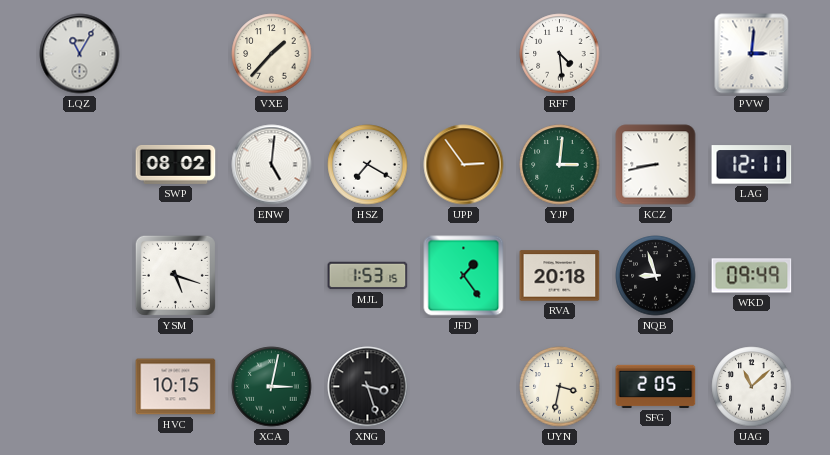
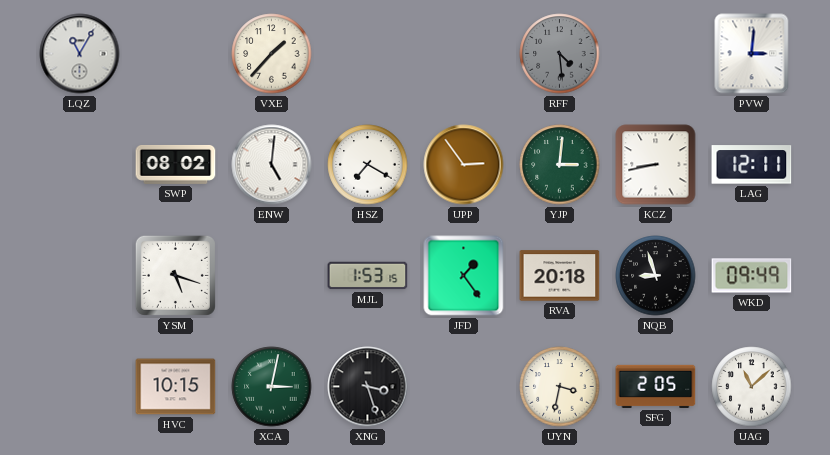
RFF dial: white -> grey (560, 54)
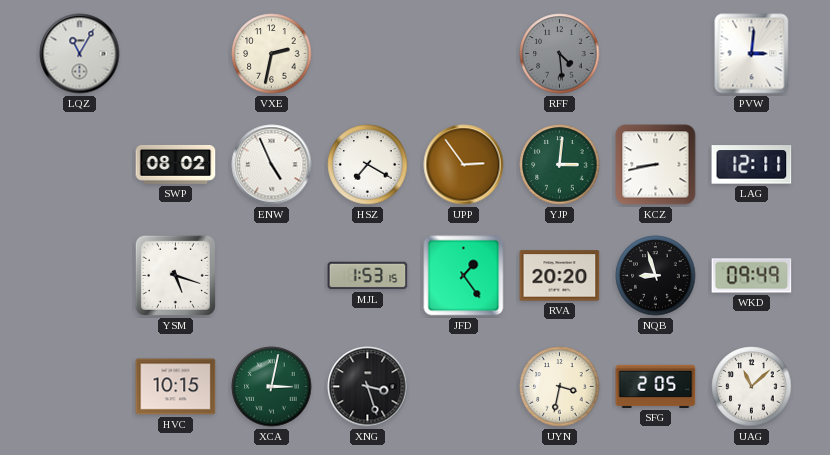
VXE: 1:37 -> 2:32 (272, 54)
ENW: 5:01 -> 4:56 (272, 165)
RVA: 20:18 -> 20:20 (560, 276)
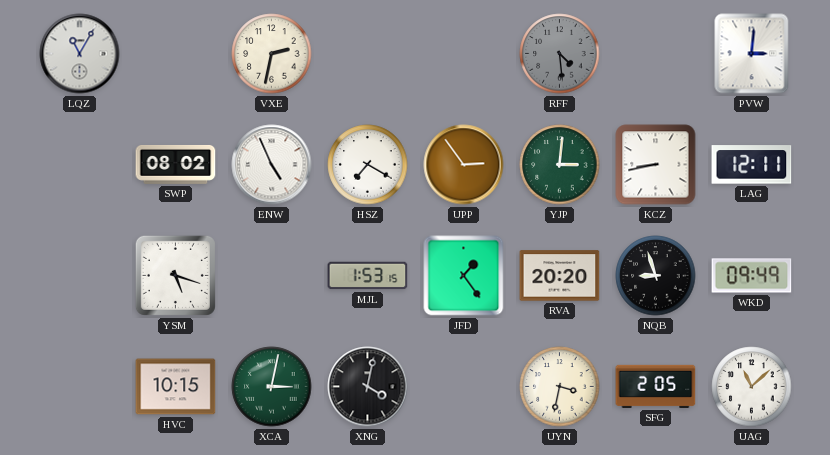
XNG: 3:27 -> 4:02 (368, 387)
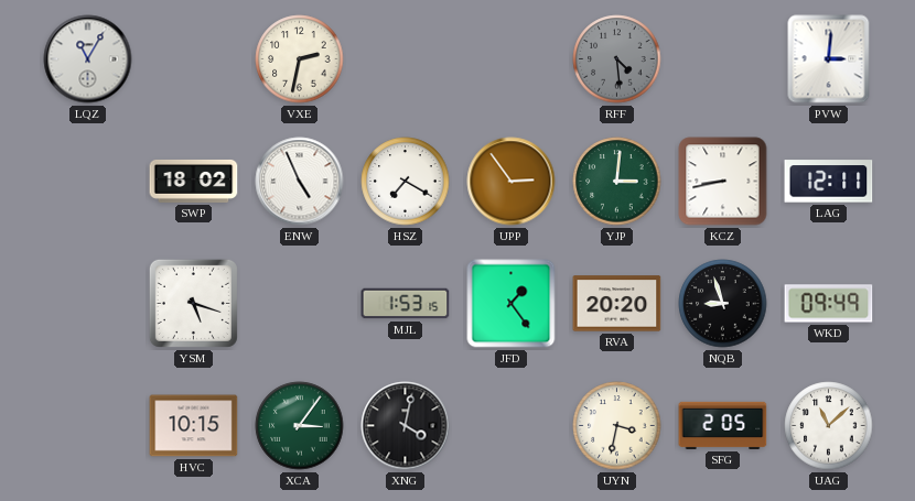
SWP: 08:02 -> 18:02 (194, 181)
XCA: 3:02 -> 3:06 (300, 426)
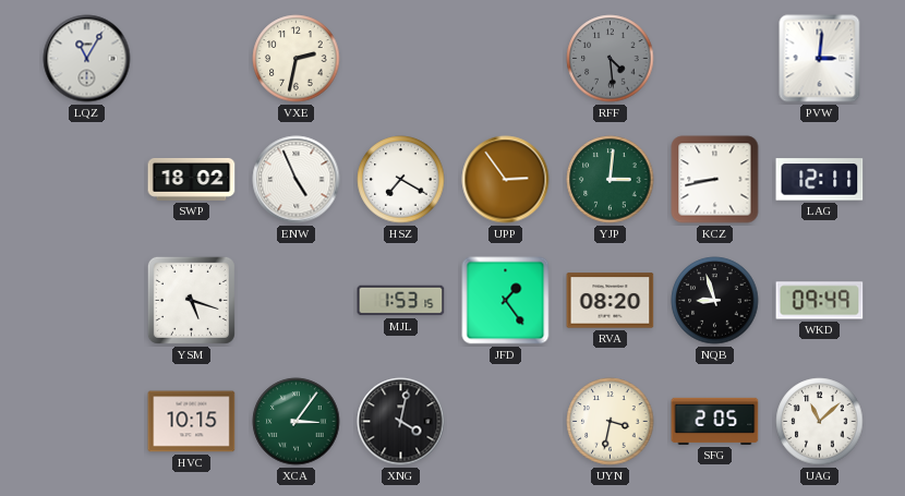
RVA: 20:20 -> 08:20 (611, 301)
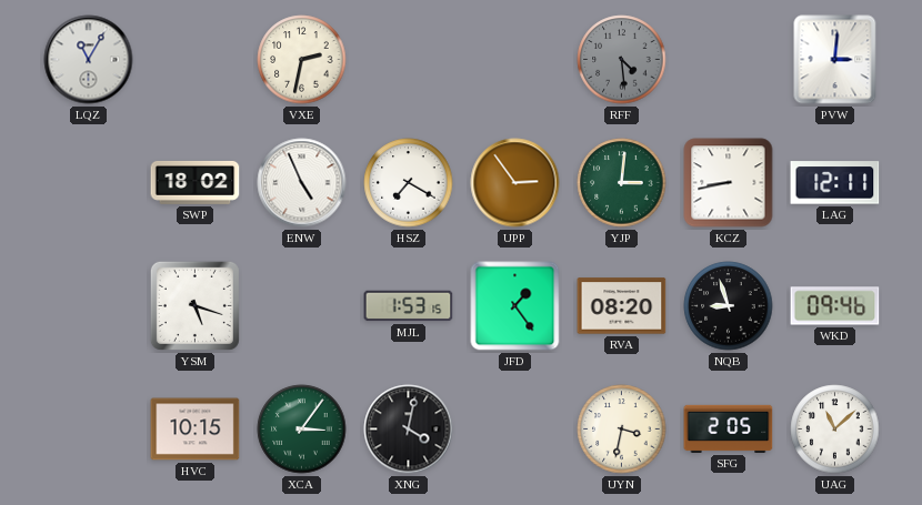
WKD: 09:49 -> 09:46 (835, 306)
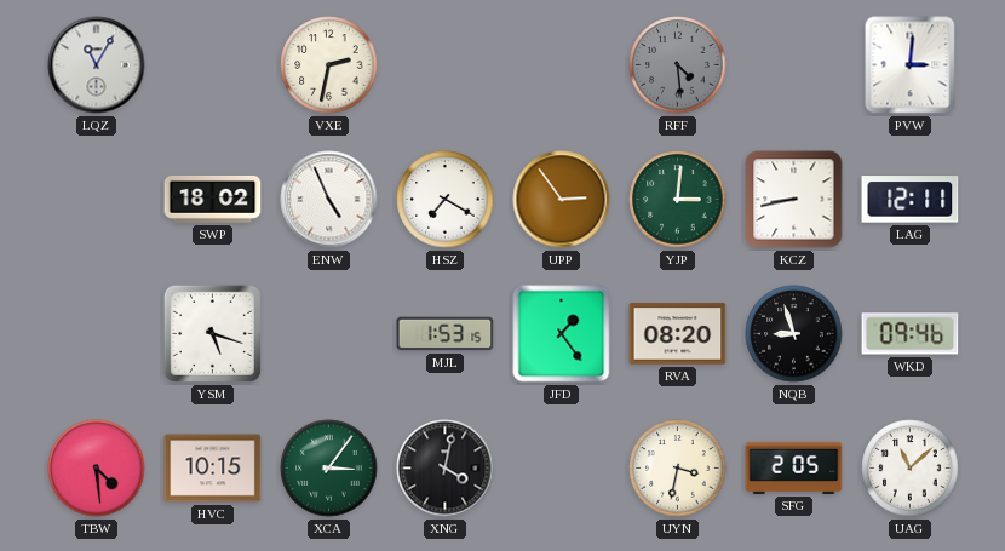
TBW: none -> 4:29 (97, 469)
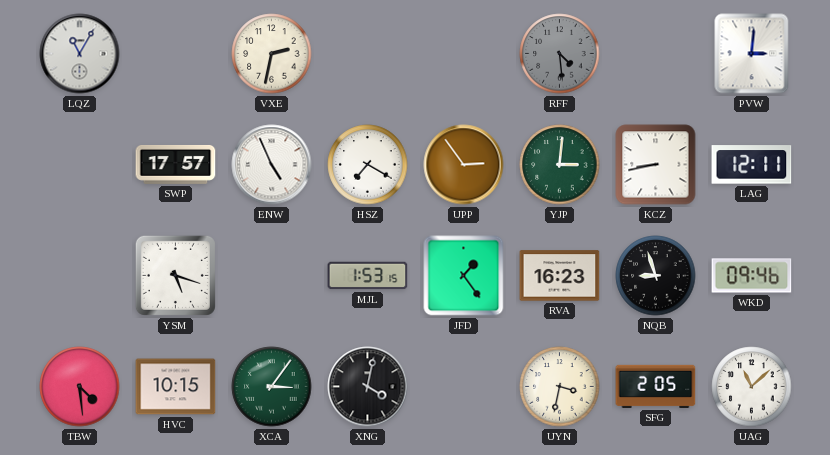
SWP: 18:02 -> 17:57 (176, 164)
RVA: 08:20 -> 16:23 (560, 276)
